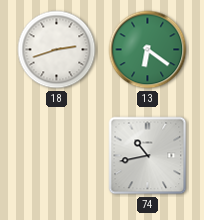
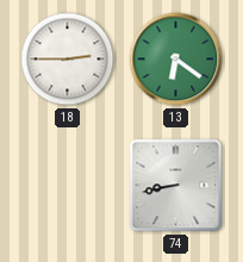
18: 2:42 -> 2:45 (68, 60)
74: 10:43 -> 8:43 (176, 186)
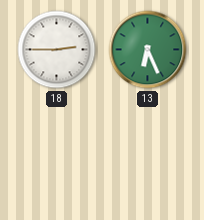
13: 6:21 -> 6:26 (148, 50)
74: 8:43 -> none (176, 186)
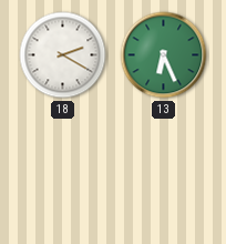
18: 2:45 -> 2:20 (63, 55)
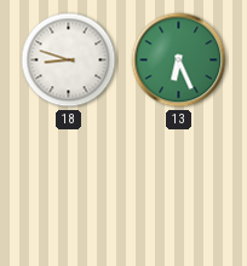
18: 2:20 -> 8:48 (69, 60)
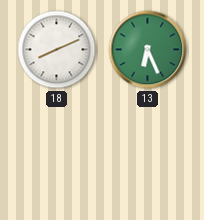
18: 8:48 -> 8:11 (57, 50)
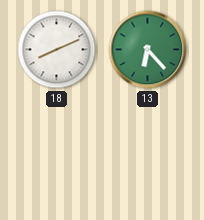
13: 6:26 -> 6:23 (148, 50)
